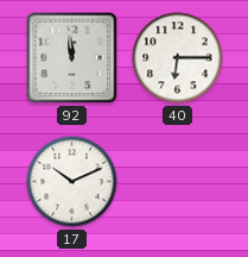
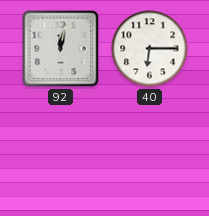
92: 11:59 -> 12:02 (61, 49)
17: 10:11 -> none (72, 182)
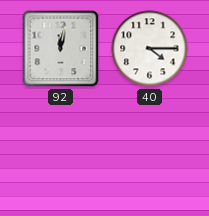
40: 6:15 -> 4:15 (150, 49)
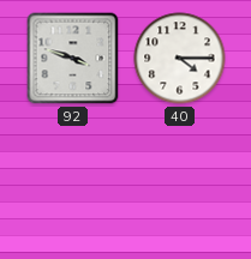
92: 12:02 -> 3:48 (73, 59)
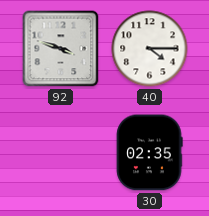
30: none -> 02:35 (149, 153)
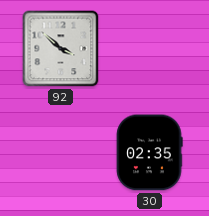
92: 3:48 -> 3:52 (61, 49)
40: 4:15 -> none (150, 49)
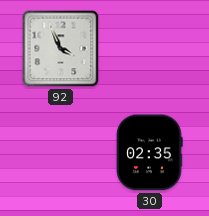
92: 3:52 -> 3:56 (61, 49)
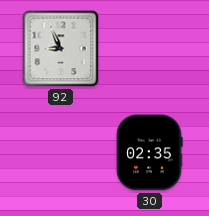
92: 3:56 -> 8:56 (61, 49)
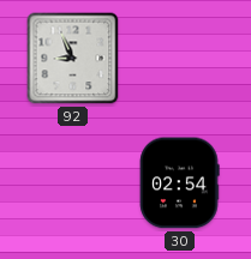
30: 02:35 -> 02:54 (179, 183)
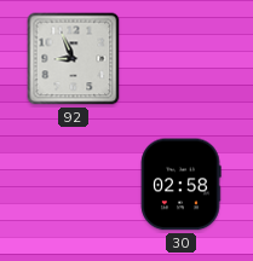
30: 02:54 -> 02:58 (180, 185)
